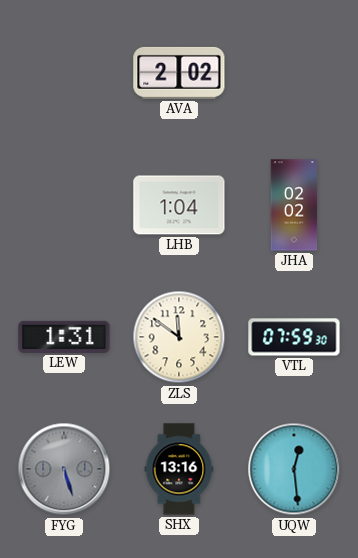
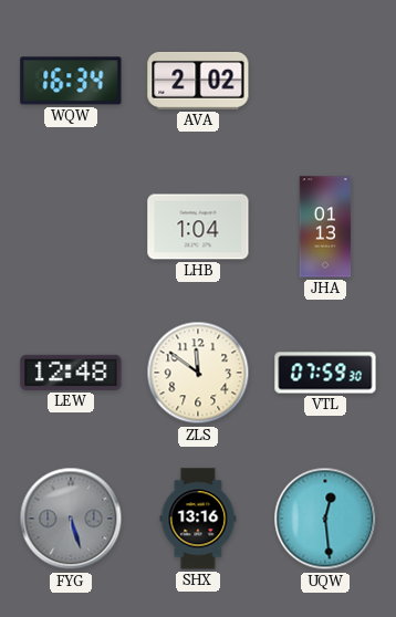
WQW: none -> 16:34 (71, 81)
JHA: 02:02 -> 01:13 (325, 227)
LEW: 1:31 -> 12:48 (71, 373)
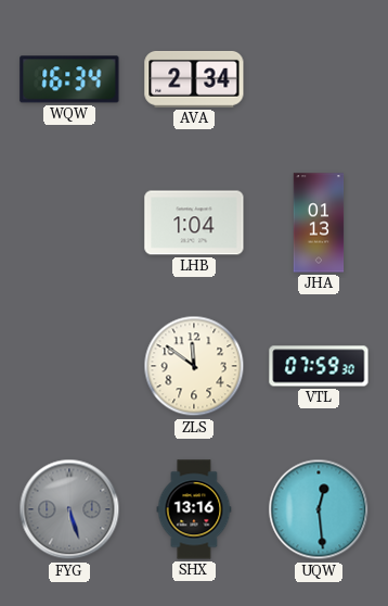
AVA: 2:02 -> 2:34 (194, 79)
LEW: 12:48 -> none (71, 373)
